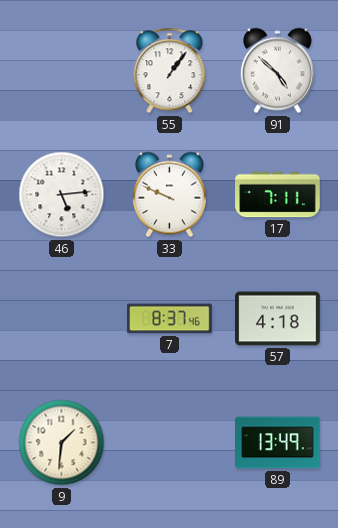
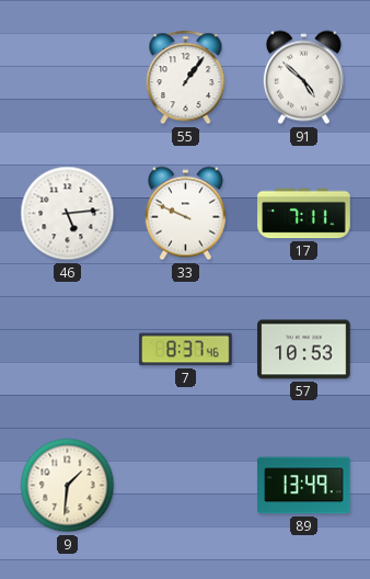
57: 4:18 -> 10:53 (304, 350)
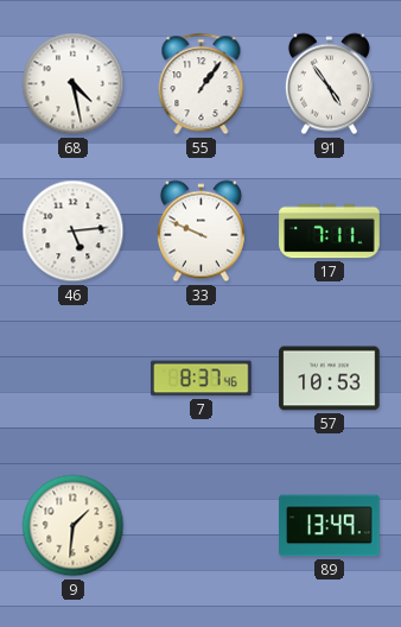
68: none -> 4:28 (74, 84)
91: 4:52 -> 4:54 (329, 84)
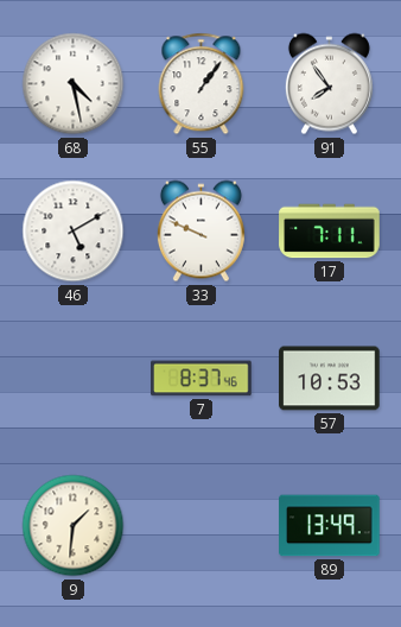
91: 4:54 -> 7:54 (329, 84)
46: 5:14 -> 5:10 (74, 232)
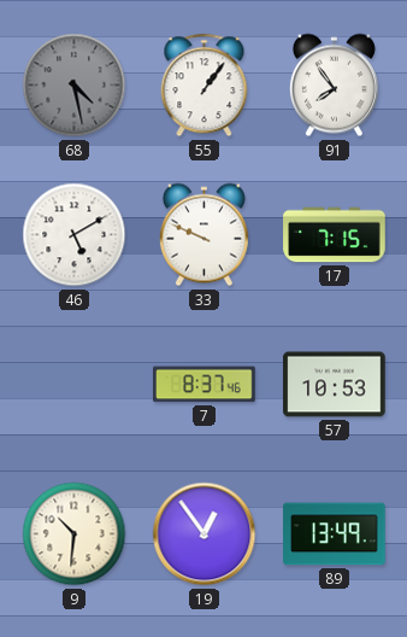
68 dial: white -> grey (75, 86)
17: 7:11 -> 7:15 (335, 235)
9: 1:31 -> 10:31 (75, 534)
19: none -> 12:54 (205, 534)
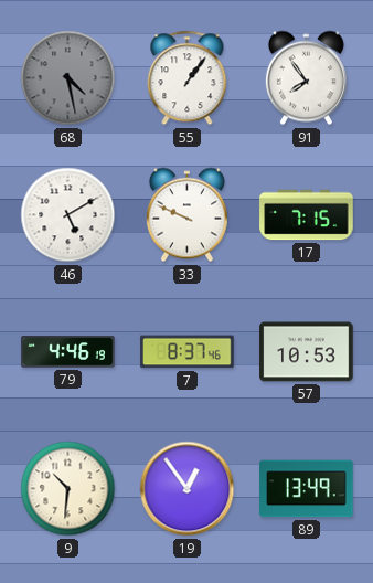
79: none -> 4:46 (68, 352)
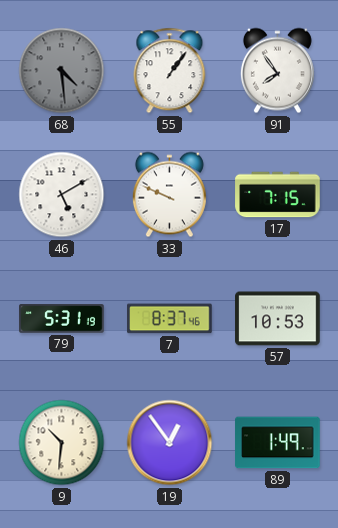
68: 4:28 -> 4:29 (62, 71)
79: 4:46 -> 5:31 (62, 319)
89: 13:49 -> 1:49 (278, 443)
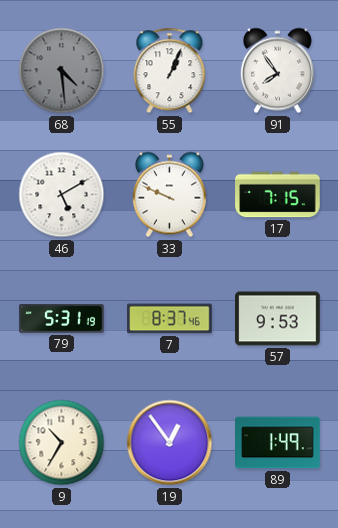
55: 1:06 -> 1:04 (170, 71)
57: 10:53 -> 9:53 (278, 319)
9: 10:31 -> 10:35 (62, 443)
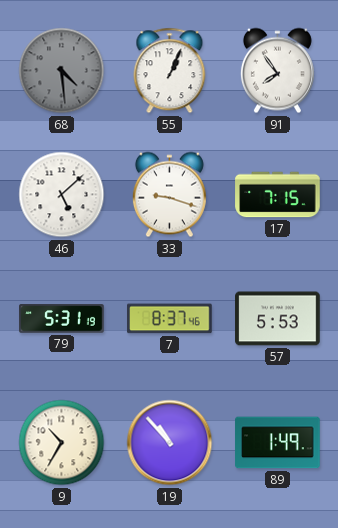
46: 5:10 -> 5:08 (62, 195)
33: 9:49 -> 9:18 (169, 195)
57: 9:53 -> 5:53 (278, 319)
19: 12:54 -> 10:53 (170, 443)
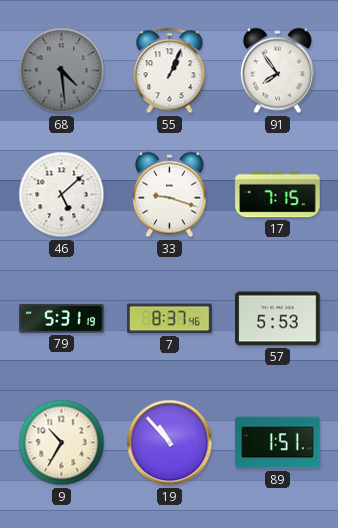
89: 1:49 -> 1:51 (278, 443)
